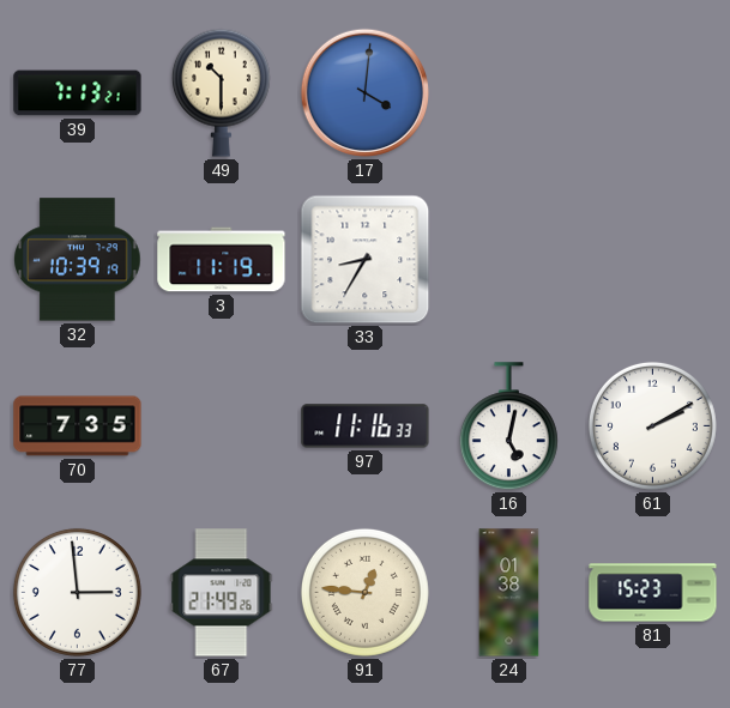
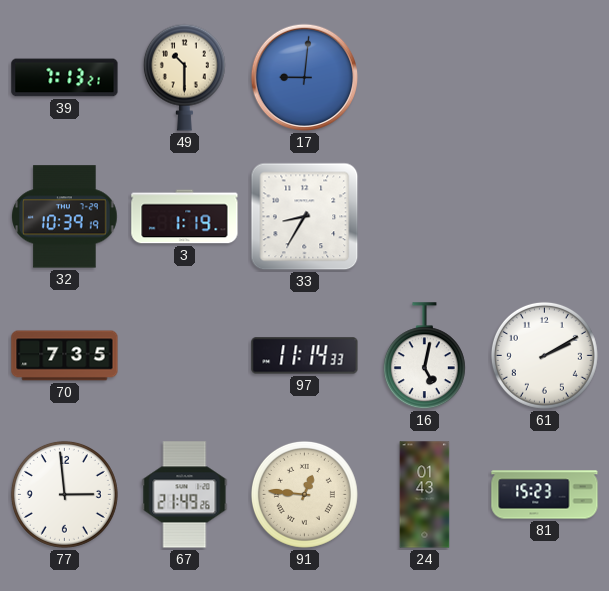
17: 4:01 -> 9:01 (305, 78)
3: 11:19 -> 1:19 (185, 217)
97: 11:16 -> 11:14 (305, 356)
24: 01:38 -> 01:43 (425, 495)
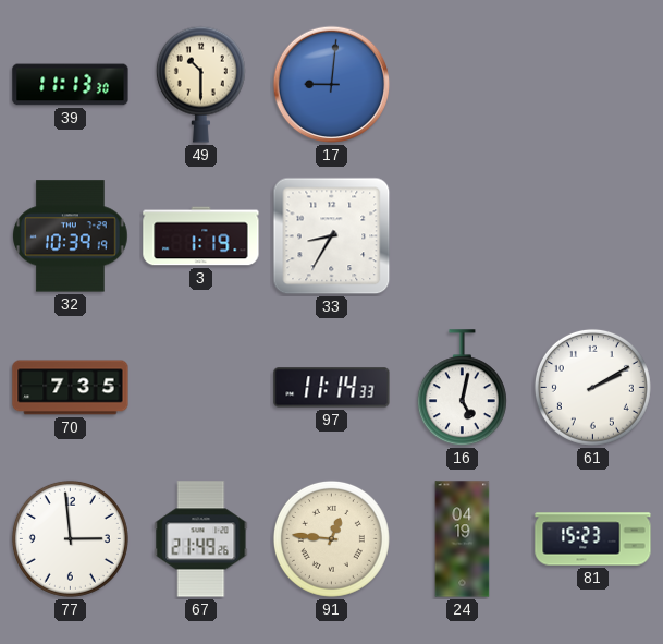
39: 7:13 -> 11:13 (71, 85)
24: 01:43 -> 04:19 (463, 539)
